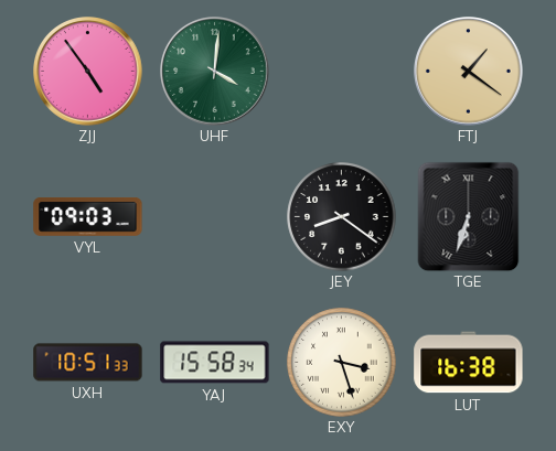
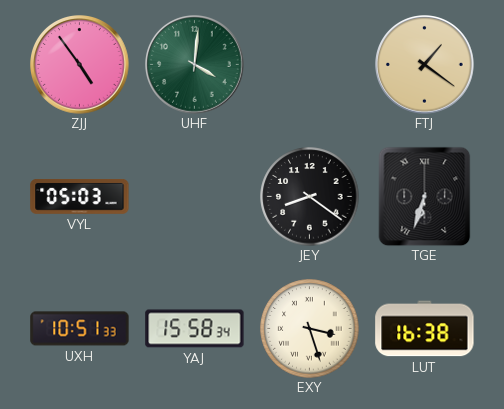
VYL: 09:03 -> 05:03 (80, 197)
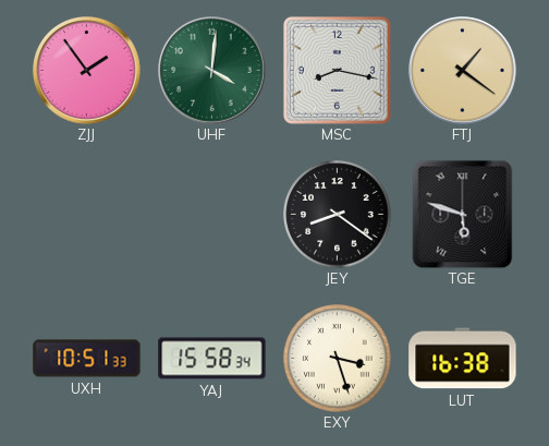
ZJJ: 4:54 -> 1:54 (87, 71)
MSC: none -> 8:17 (337, 70)
VYL: 05:03 -> none (80, 197)
TGE: 6:33 -> 5:48 (463, 214)
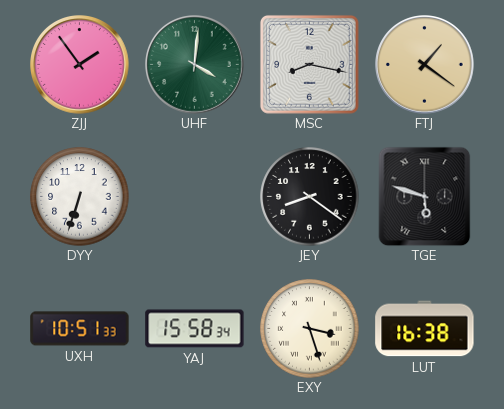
DYY: none -> 6:33 (80, 197)
